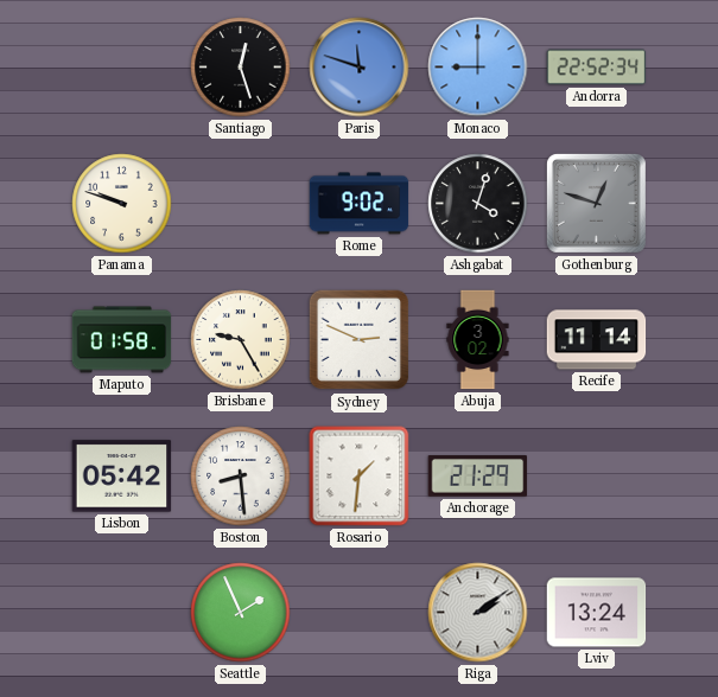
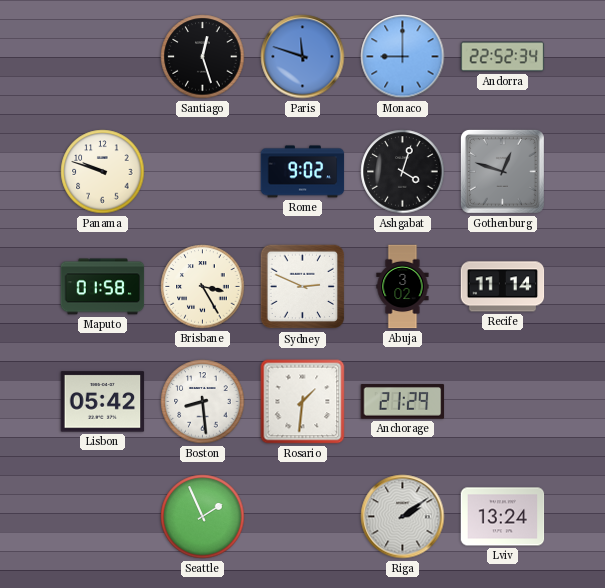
Brisbane: 9:25 -> 3:25 (203, 287)
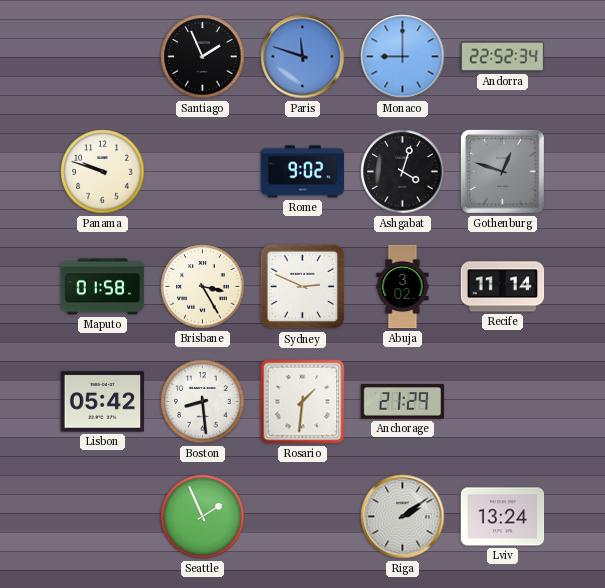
Santiago: 12:27 -> 1:56 (203, 57)
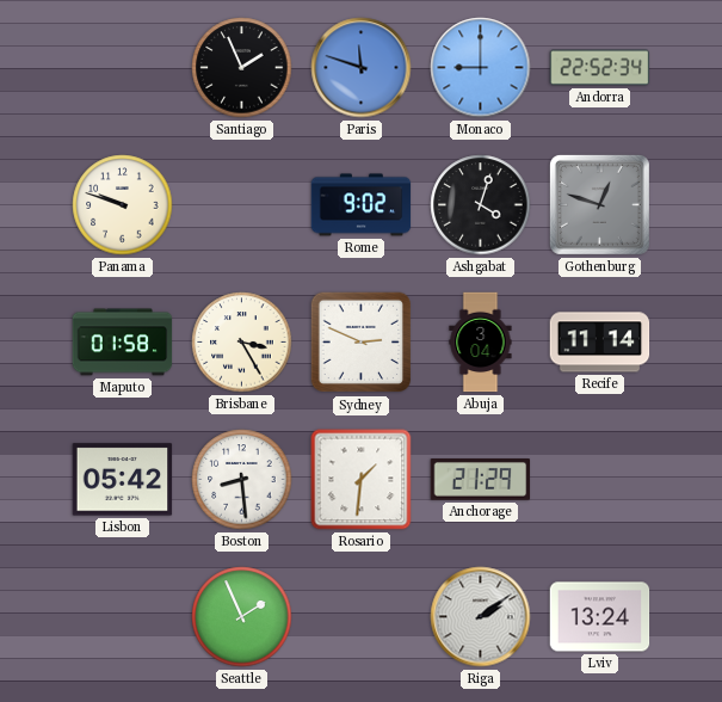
Abuja: 3:02 -> 3:04 (481, 343)
